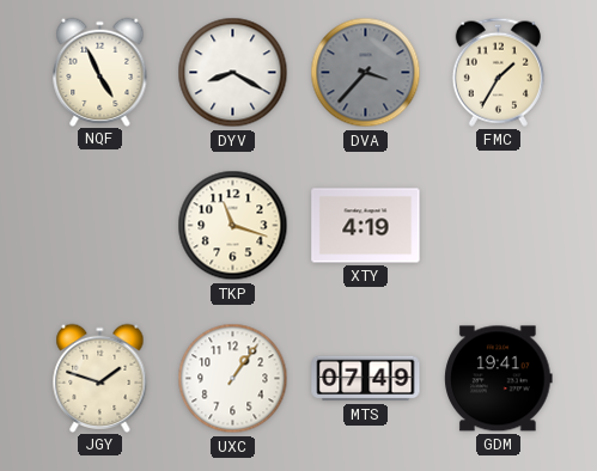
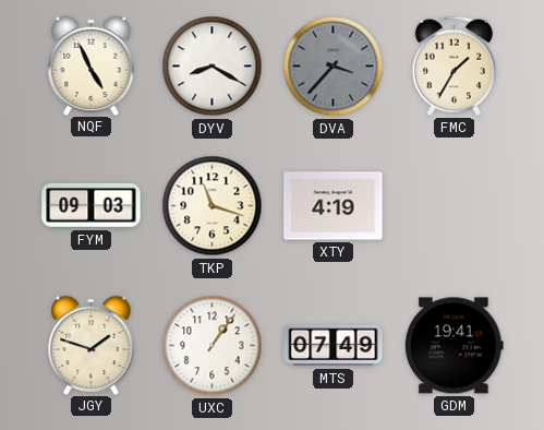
FYM: none -> 09:03 (92, 205)
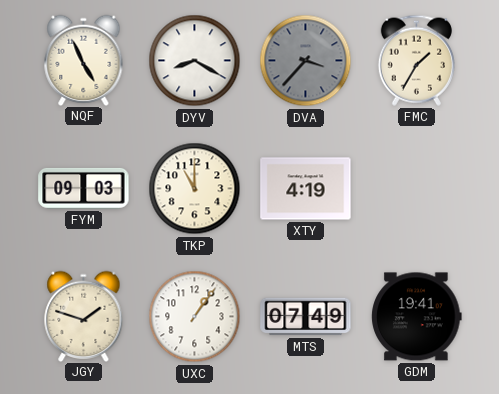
TKP: 11:18 -> 11:00 (195, 189)
